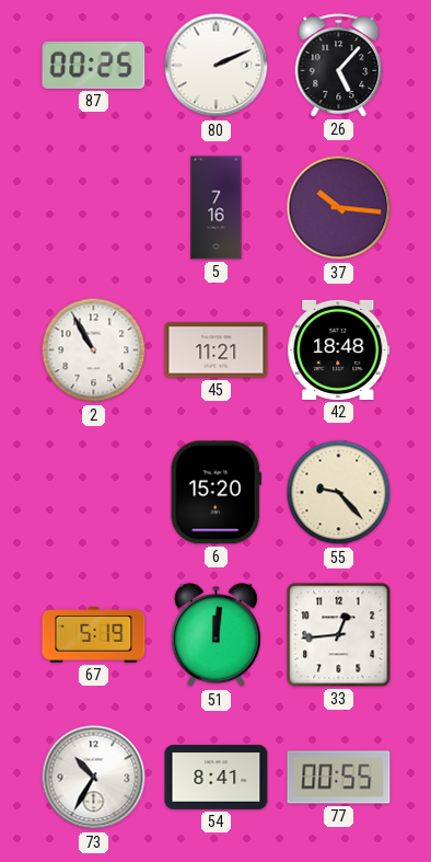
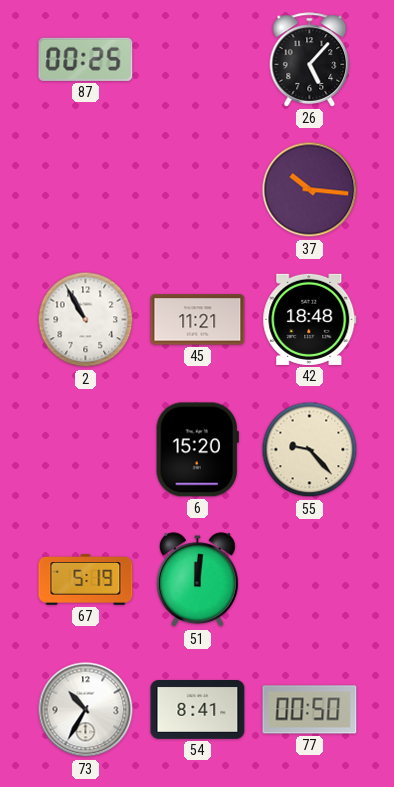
80: 2:11 -> none (217, 66)
5: 7:16 -> none (217, 208)
33: 12:44 -> none (339, 635)
77: 00:55 -> 00:50 (310, 710)
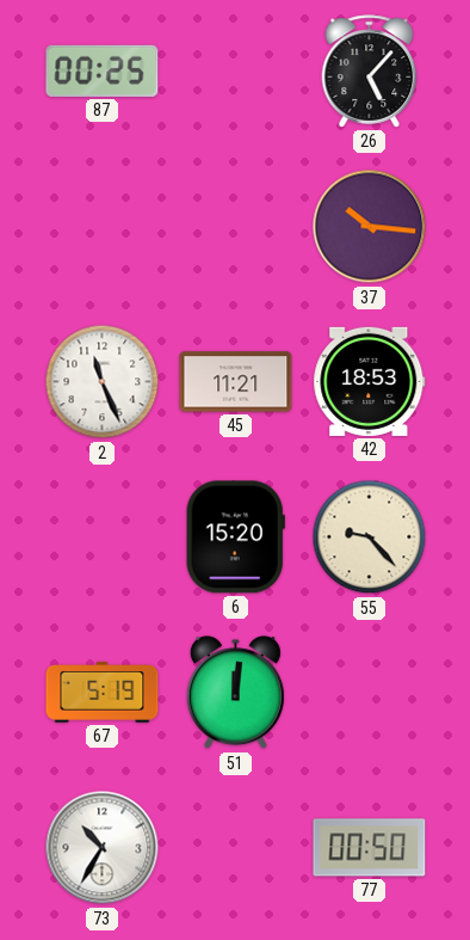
2: 10:55 -> 11:26 (103, 382)
42: 18:48 -> 18:53 (370, 381)
54: 8:41 -> none (198, 710)
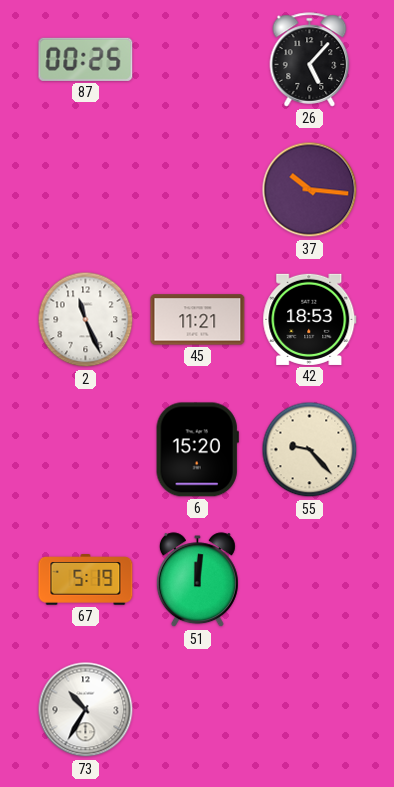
77: 00:50 -> none (370, 848)
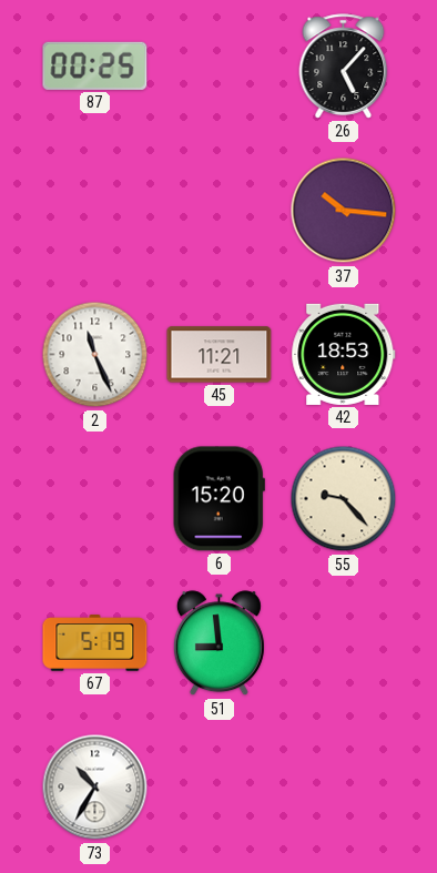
51: 12:01 -> 8:59 (218, 643)
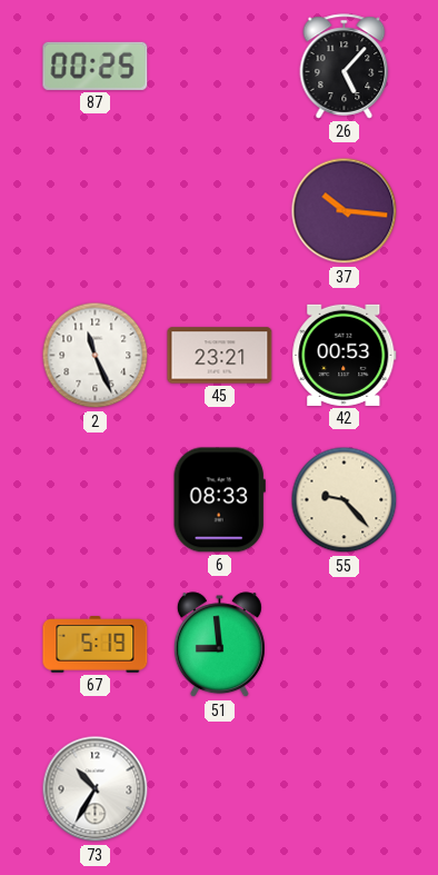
45: 11:21 -> 23:21 (220, 356)
42: 18:53 -> 00:53 (345, 355)
6: 15:20 -> 08:33 (219, 500)
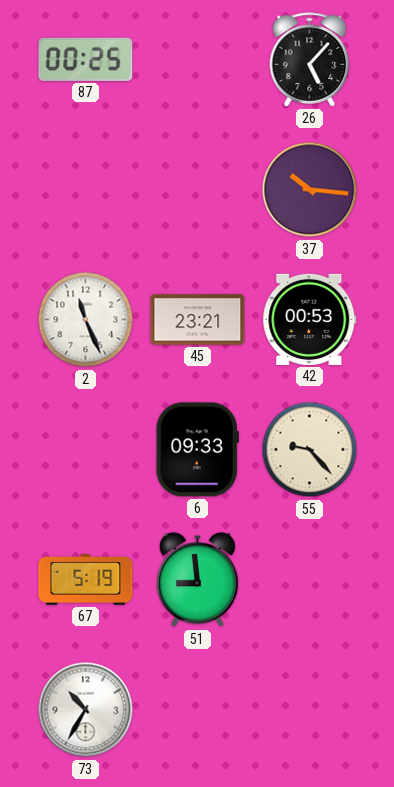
6: 08:33 -> 09:33 (197, 450)
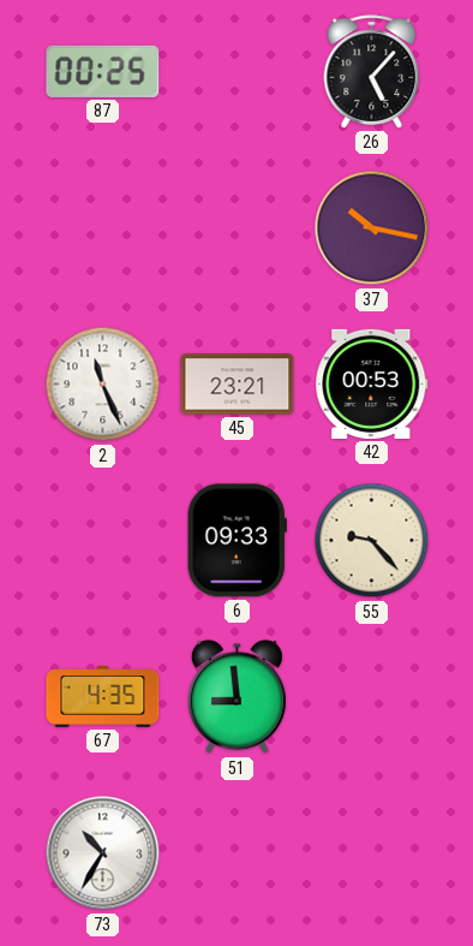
37: 10:16 -> 10:17 (372, 228)
67: 5:19 -> 4:35 (103, 697)
